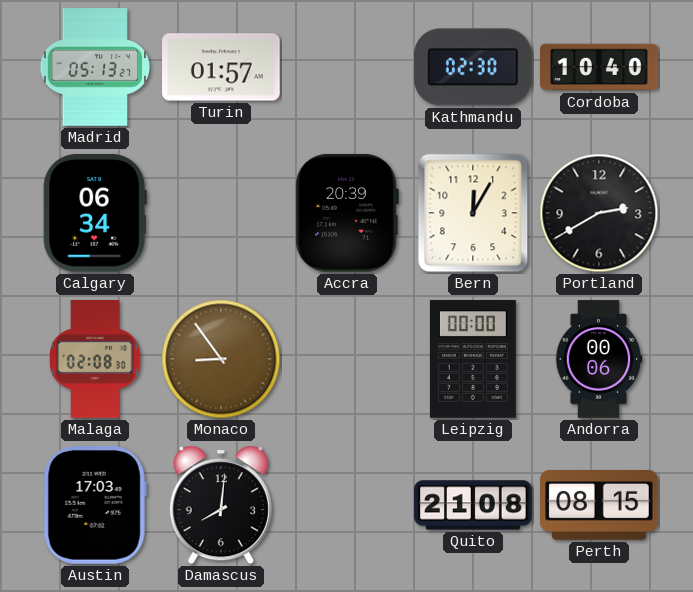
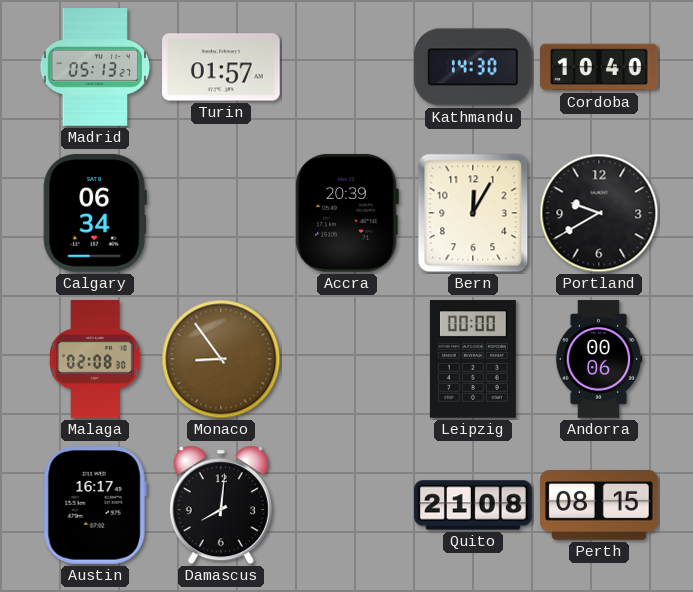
Kathmandu: 02:30 -> 14:30 (474, 67)
Portland: 2:40 -> 9:40 (599, 213)
Austin: 17:03 -> 16:17 (95, 506)
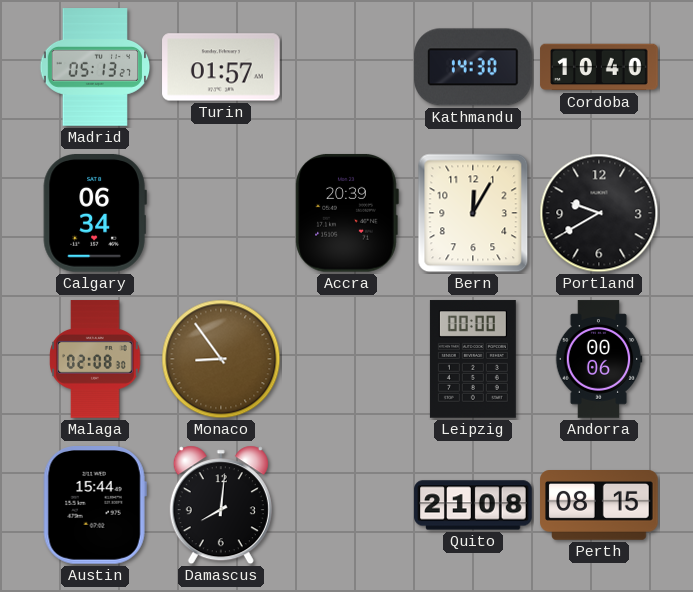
Austin: 16:17 -> 15:44 (95, 506)
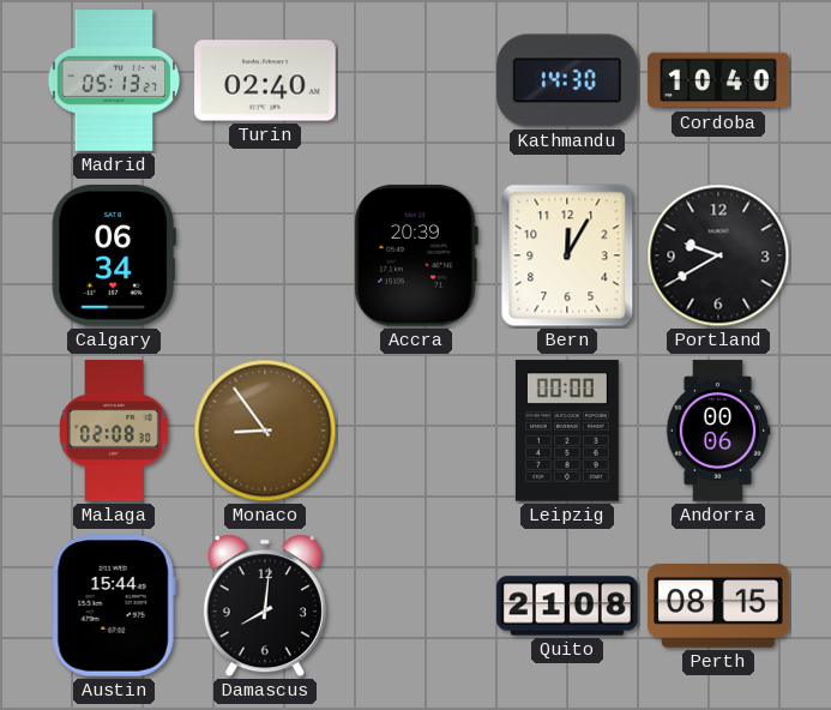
Turin: 01:57 -> 02:40 (265, 80)
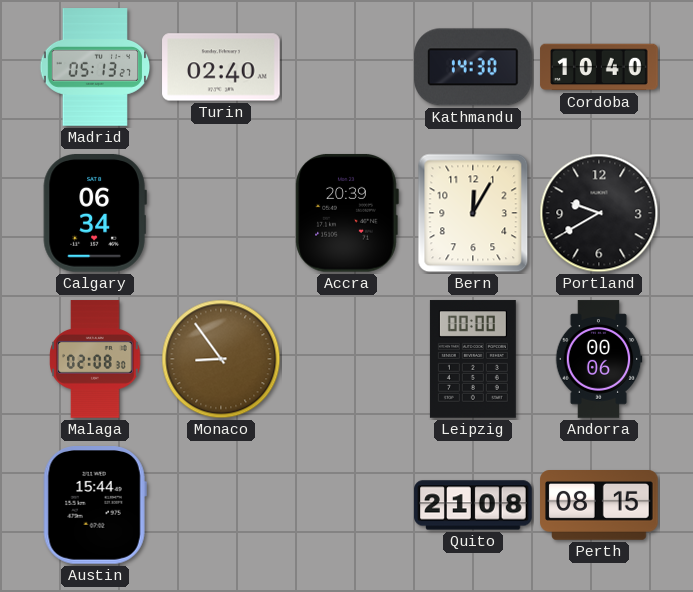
Damascus: 8:01 -> none (265, 606)
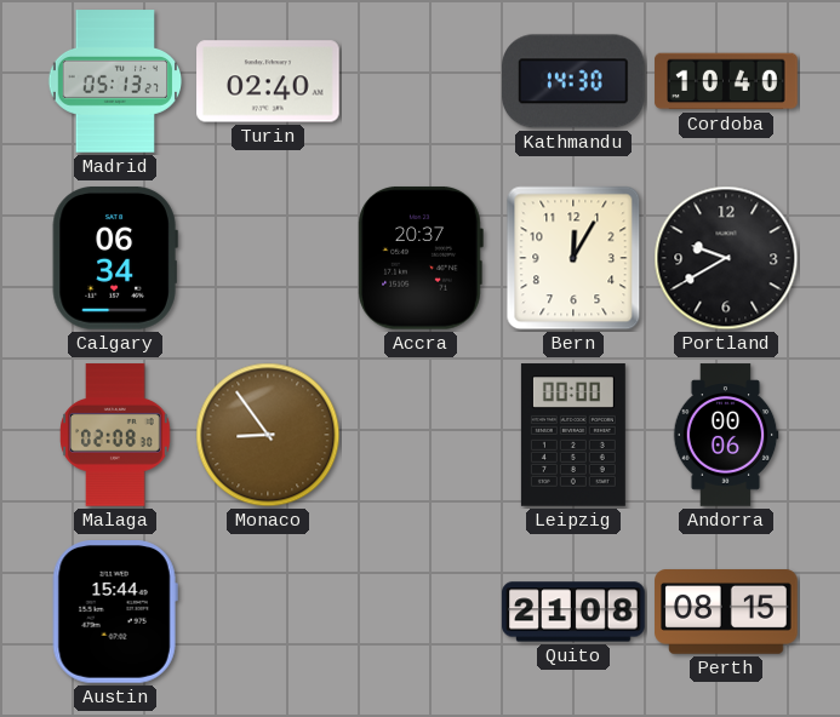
Accra: 20:39 -> 20:37 (421, 258)
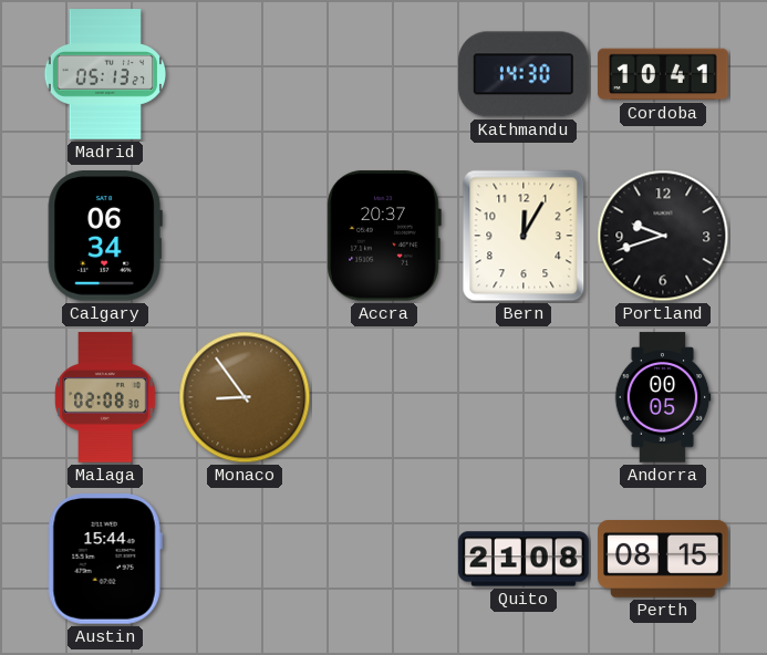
Turin: 02:40 -> none (268, 81)
Cordoba: 10:40 -> 10:41 (663, 74)
Portland: 9:40 -> 9:42 (663, 236)
Leipzig: 00:00 -> none (573, 435)
Andorra: 00:06 -> 00:05 (663, 397)
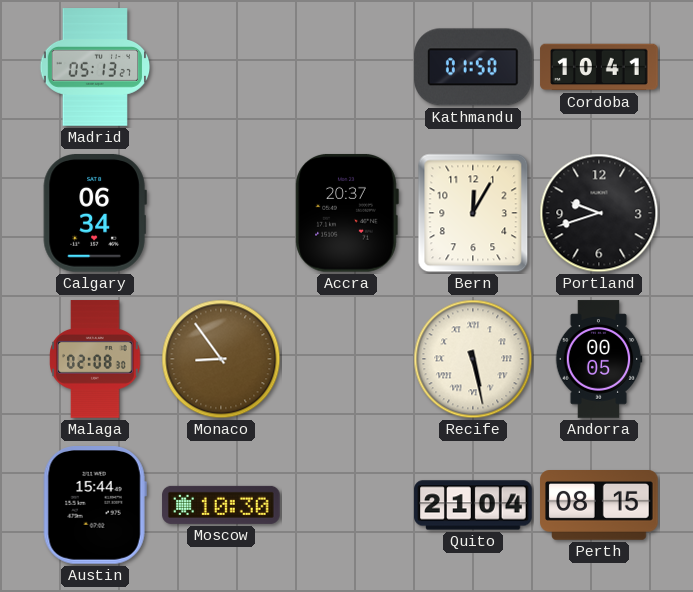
Kathmandu: 14:30 -> 01:50 (474, 67)
Recife: none -> 5:28 (473, 359)
Moscow: none -> 10:30 (221, 505)
Quito: 21:08 -> 21:04 (473, 505)
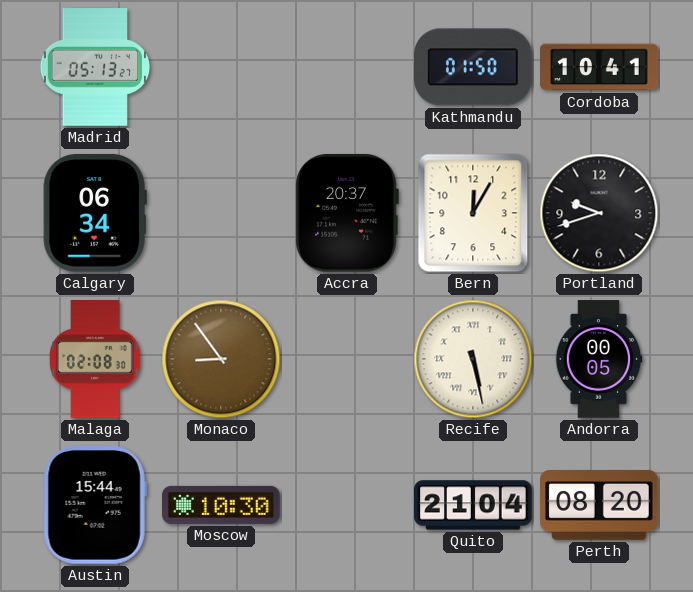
Perth: 08:15 -> 08:20 (599, 506)
